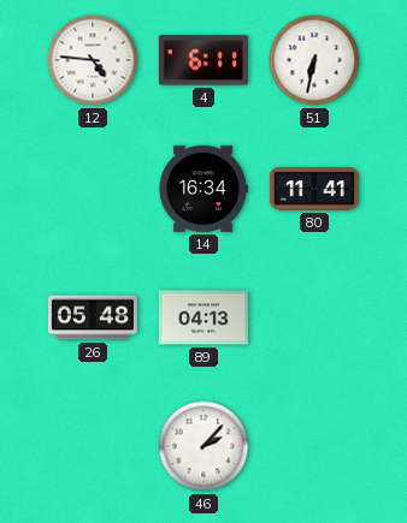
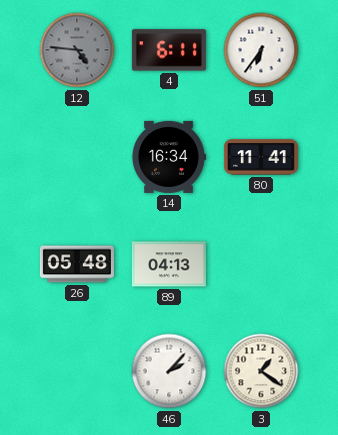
12 dial: white -> grey (77, 50)
51: 6:32 -> 6:36 (261, 50)
3: none -> 1:21 (261, 371)
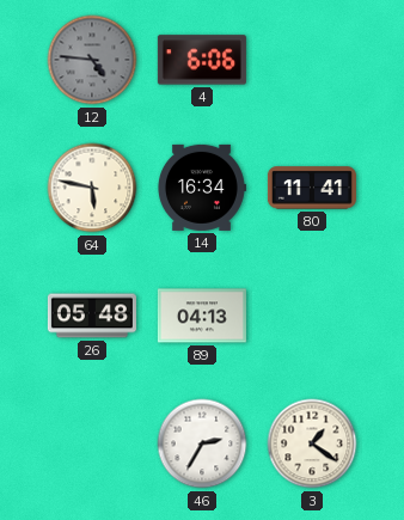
4: 6:11 -> 6:06 (202, 60)
51: 6:36 -> none (261, 50)
64: none -> 5:47 (92, 188)
46: 2:07 -> 2:35 (202, 443)
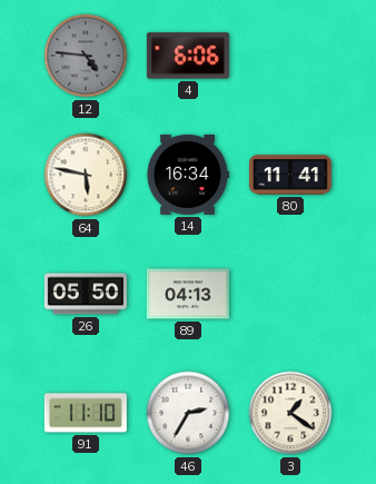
26: 05:48 -> 05:50 (86, 294)
91: none -> 11:10 (86, 413)
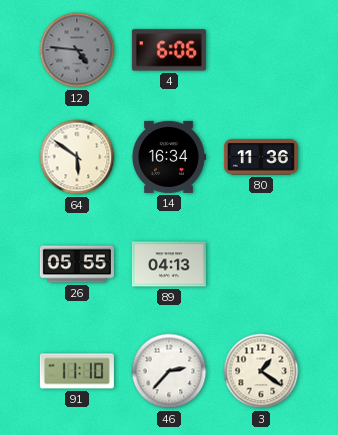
64: 5:47 -> 5:51 (77, 157)
80: 11:41 -> 11:36 (261, 157)
26: 05:50 -> 05:55 (77, 264)
46: 2:35 -> 2:37 (169, 371)
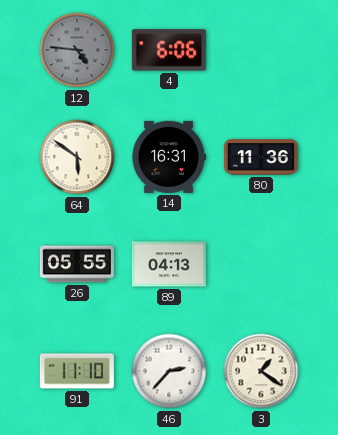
14: 16:34 -> 16:31 (168, 157)
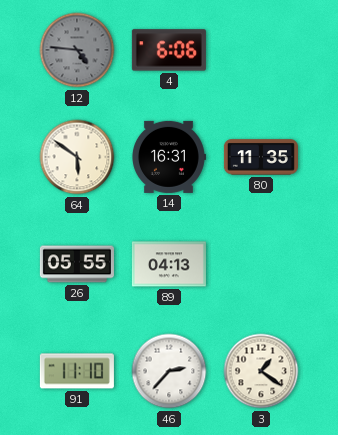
80: 11:36 -> 11:35 (261, 157)
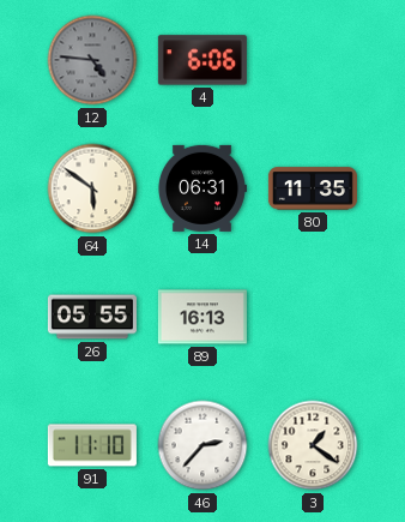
14: 16:31 -> 06:31 (201, 188)
89: 04:13 -> 16:13 (202, 317)
